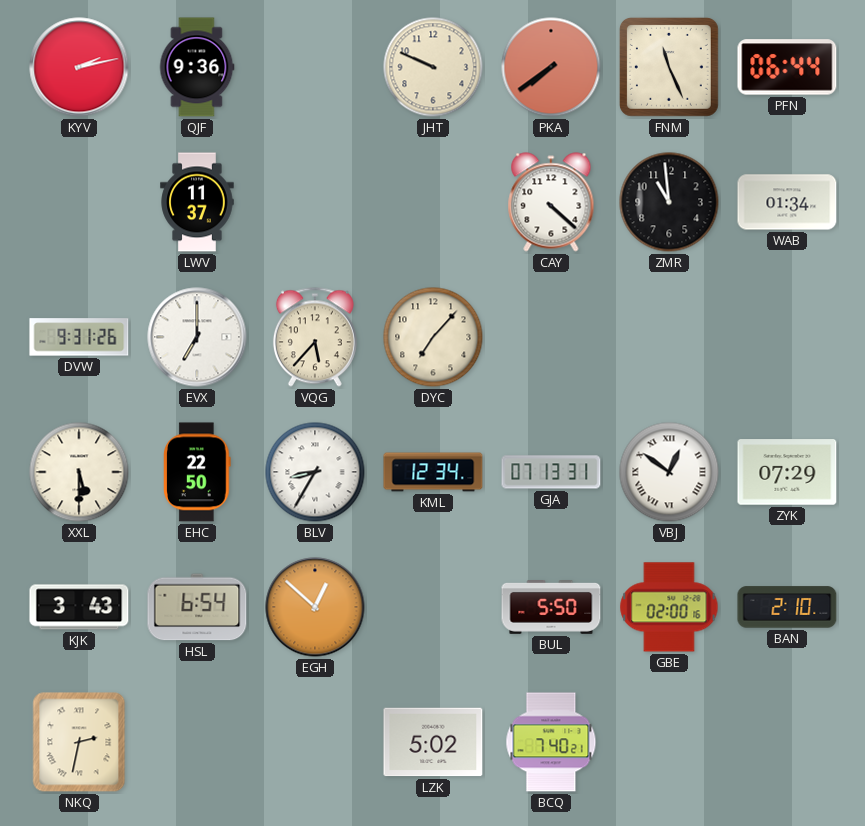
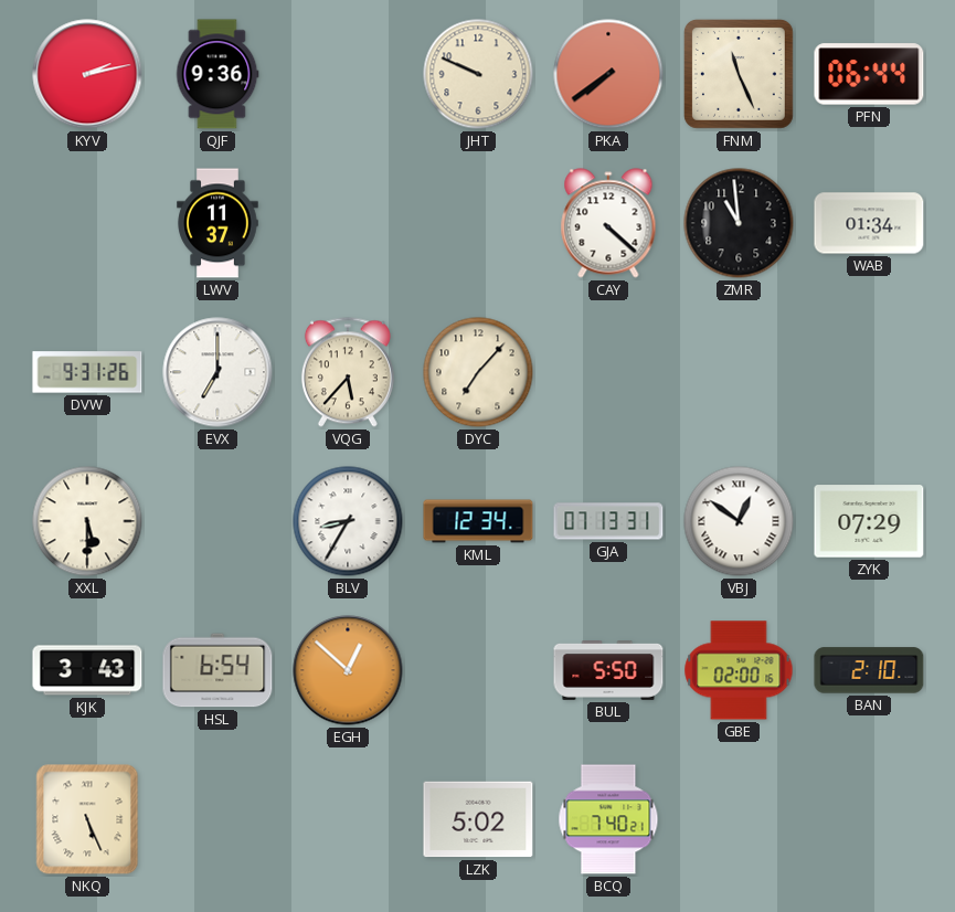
EHC: 22:50 -> none (198, 472)
NKQ: 2:32 -> 5:26 (87, 819)
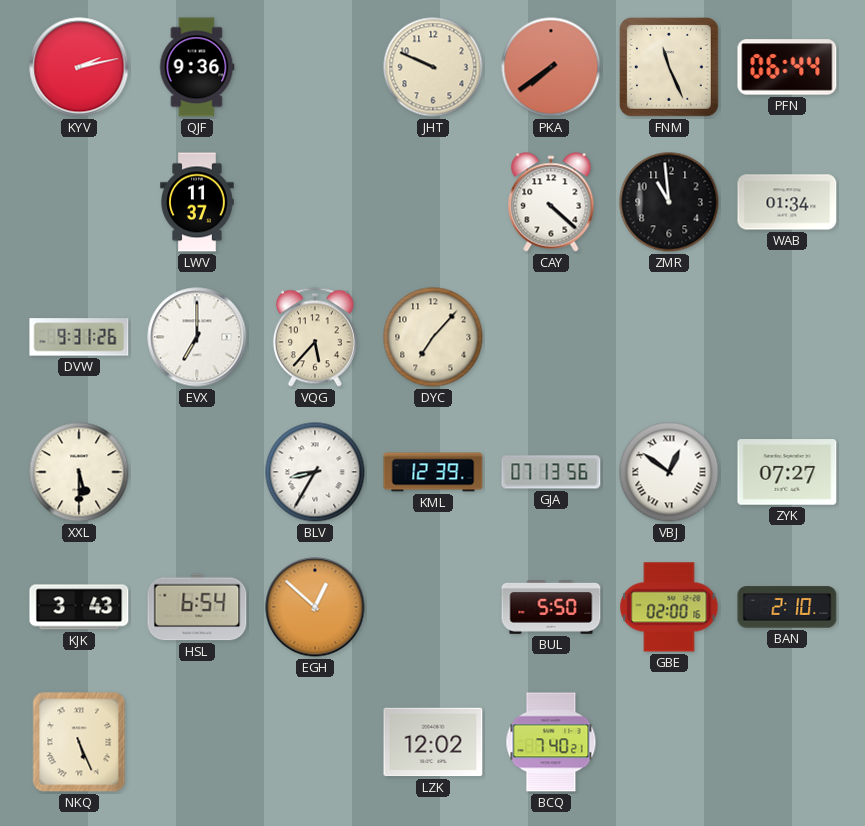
KML: 12:34 -> 12:39 (433, 472)
GJA: 07:13:31 -> 07:13:56 (551, 472)
ZYK: 07:29 -> 07:27 (787, 472)
LZK: 5:02 -> 12:02 (433, 742)
